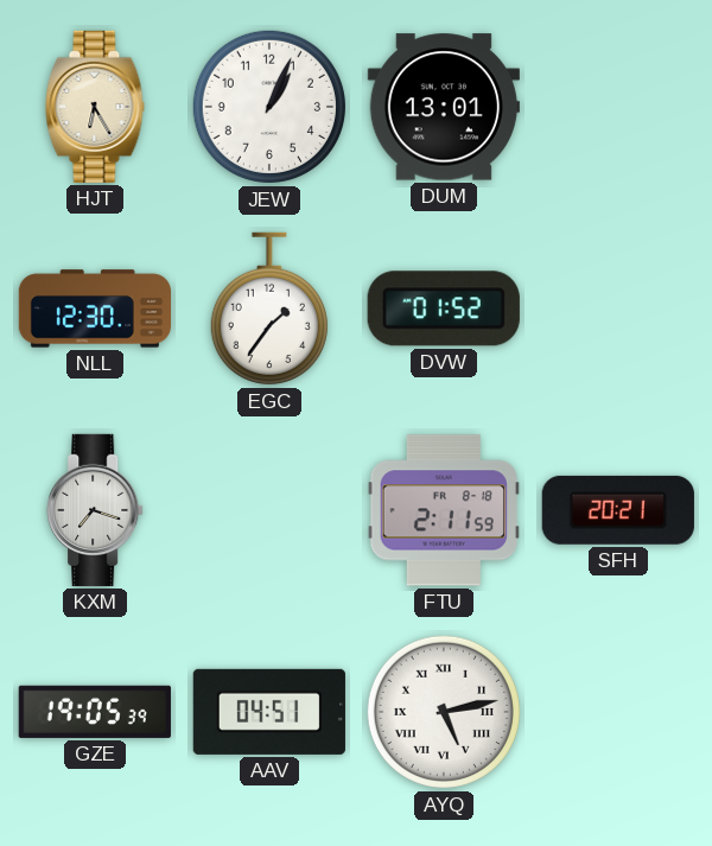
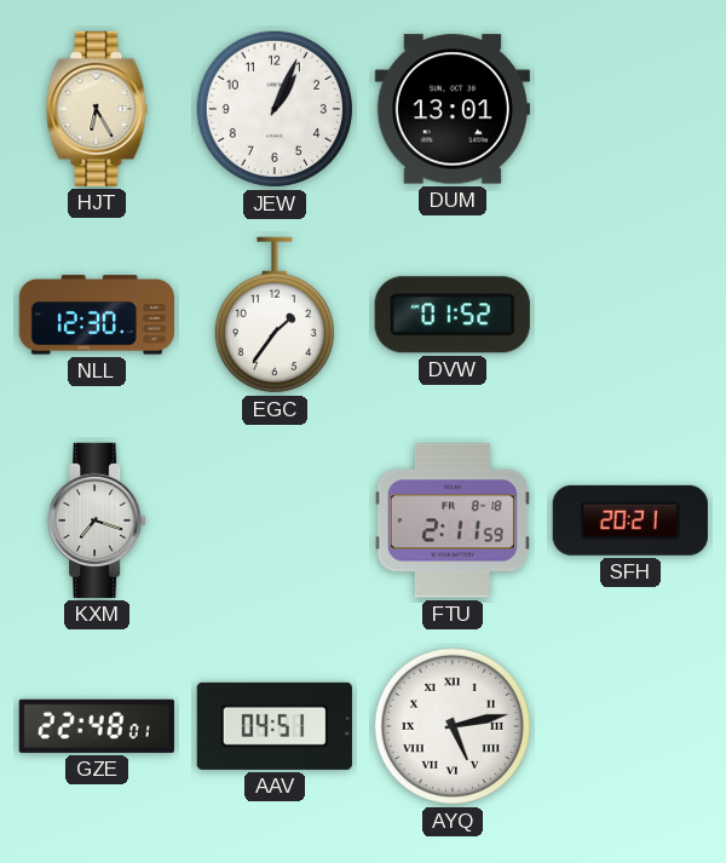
GZE: 19:05 -> 22:48 (97, 726)
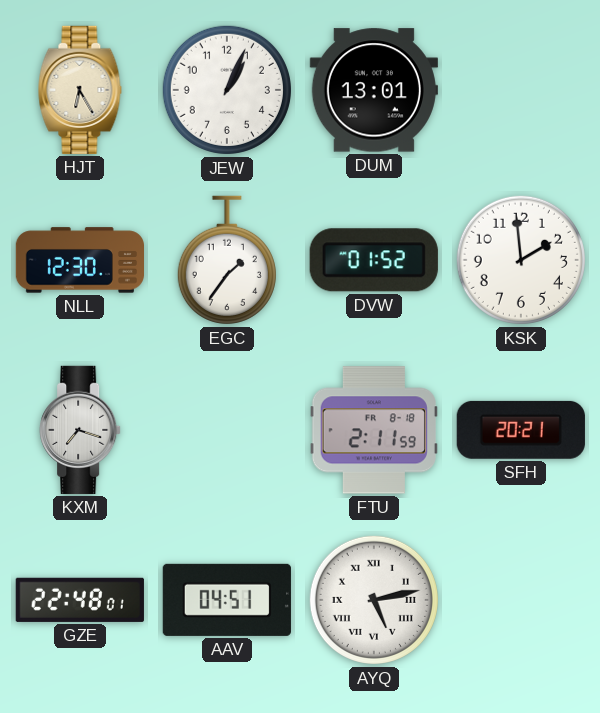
KSK: none -> 1:59 (521, 260)
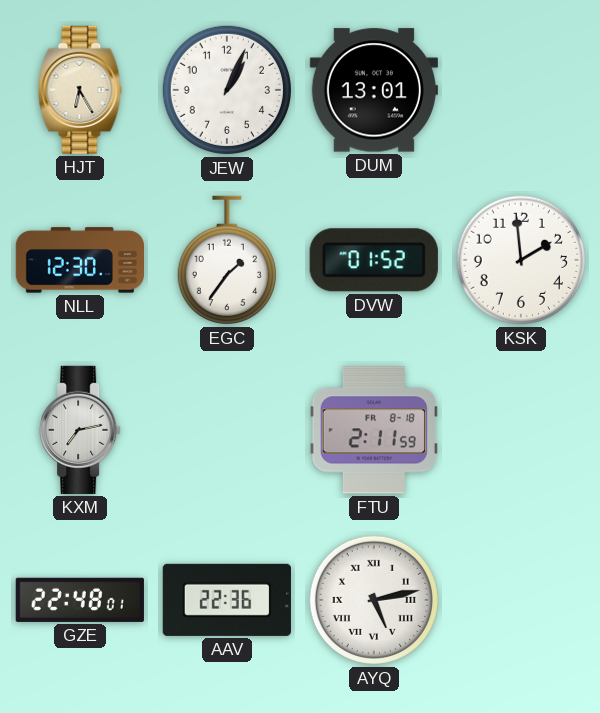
KXM: 7:18 -> 7:13 (80, 430)
SFH: 20:21 -> none (521, 430)
AAV: 04:51 -> 22:36 (227, 600)
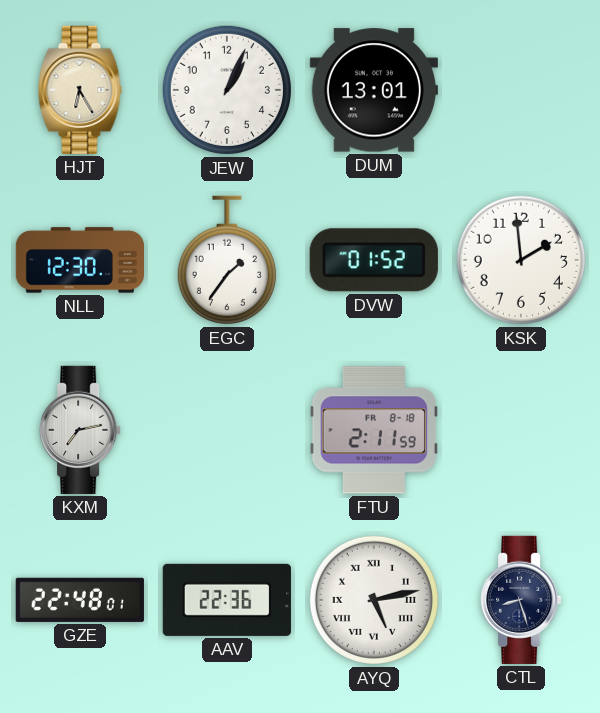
CTL: none -> 8:27 (521, 600)
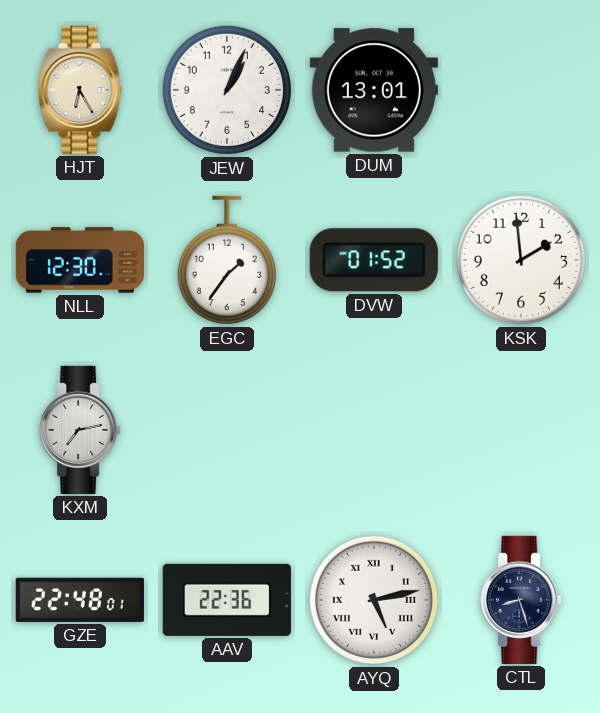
FTU: 2:11 -> none (374, 430)
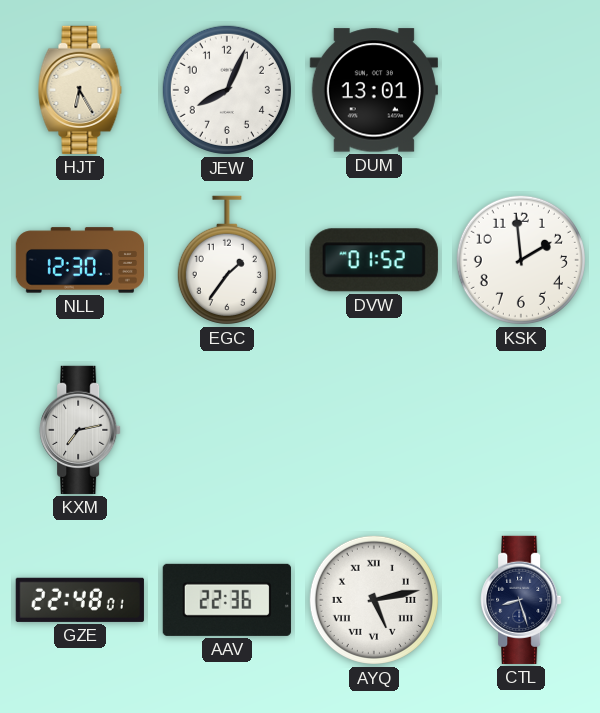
JEW: 1:04 -> 8:04 (227, 90)
